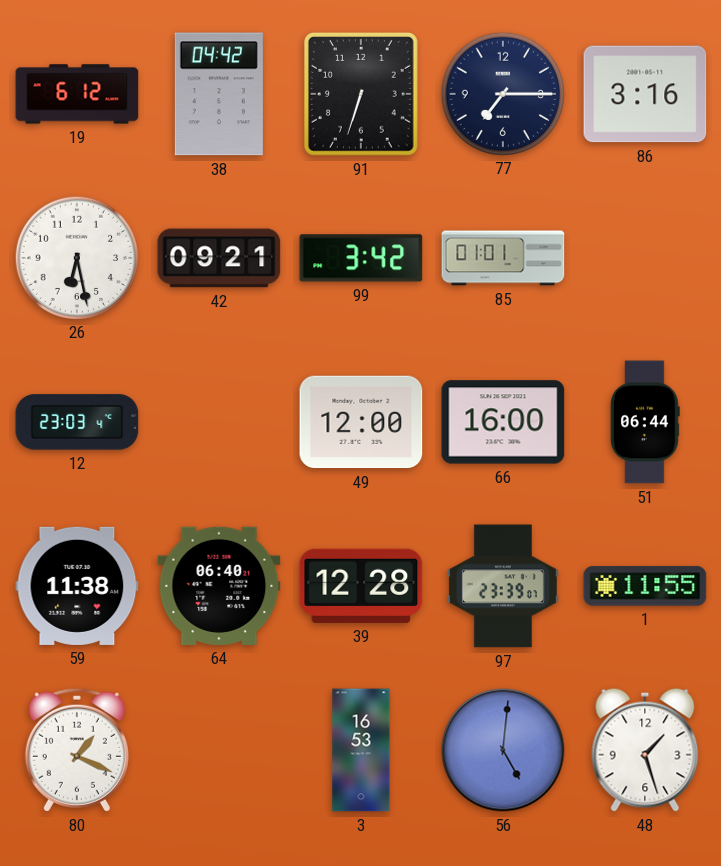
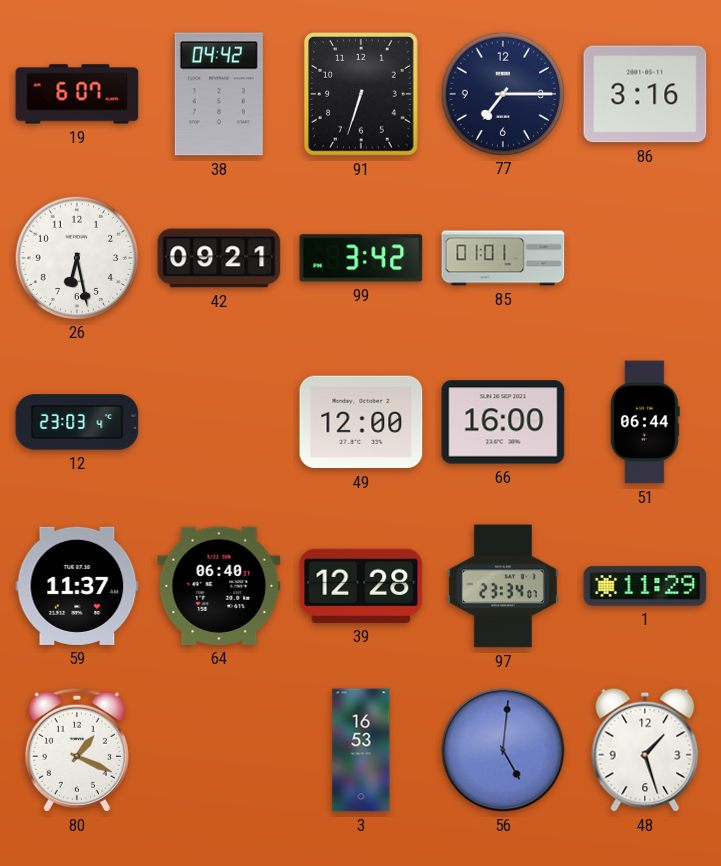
19: 6:12 -> 6:07 (77, 94)
59: 11:38 -> 11:37 (77, 586)
97: 23:39 -> 23:34 (503, 586)
1: 11:55 -> 11:29 (645, 586)
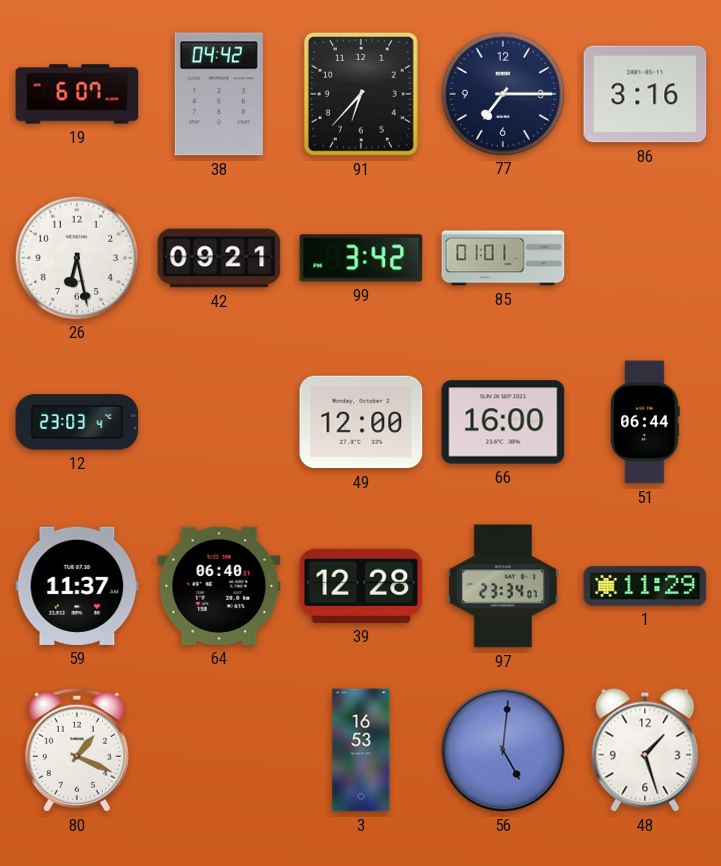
91: 6:33 -> 6:37 (361, 95)
